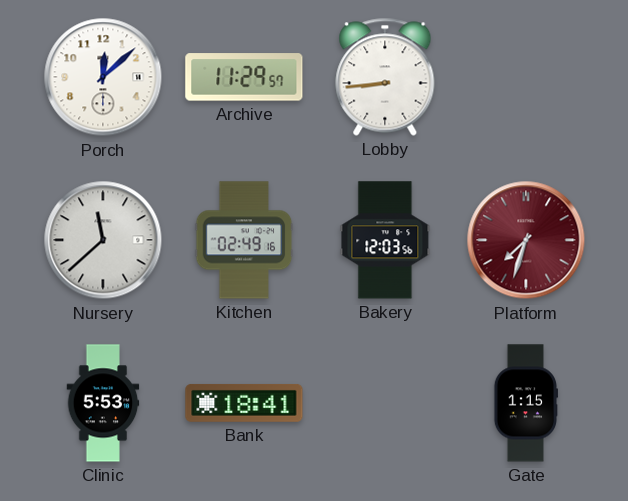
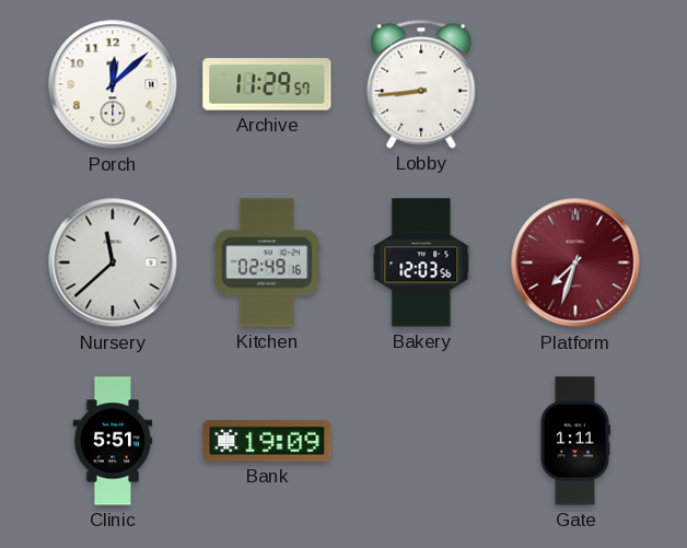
Clinic: 5:53 -> 5:51 (113, 441)
Bank: 18:41 -> 19:09 (267, 441)
Gate: 1:15 -> 1:11 (574, 441)
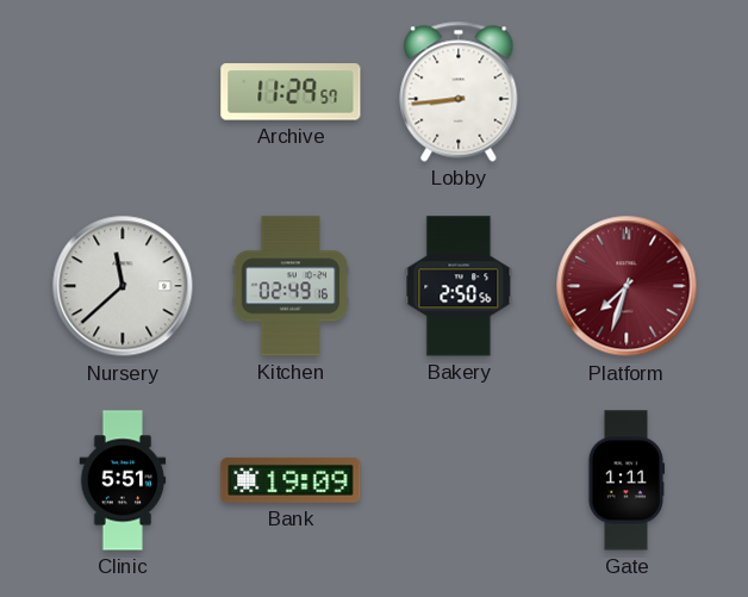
Porch: 12:08 -> none (113, 84)
Bakery: 12:03 -> 2:50 (459, 286)
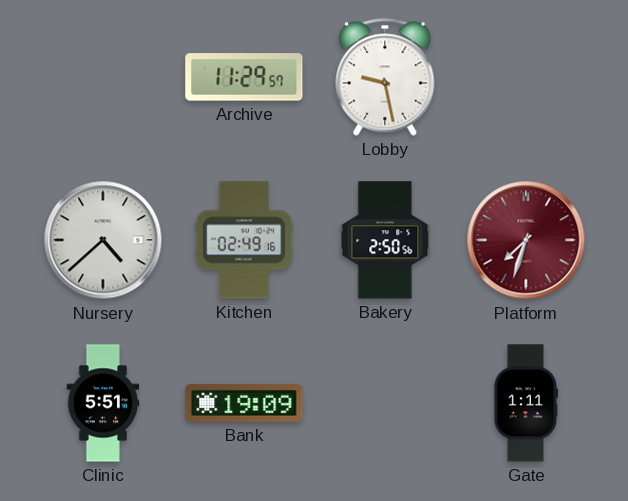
Lobby: 8:44 -> 9:28 (385, 77)
Nursery: 11:38 -> 4:38 (103, 240)
